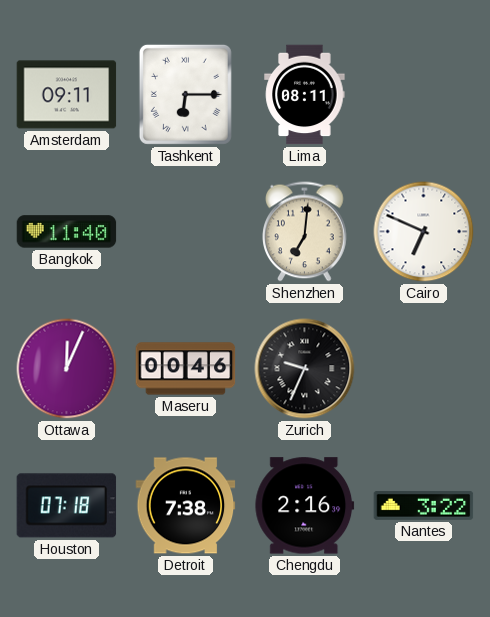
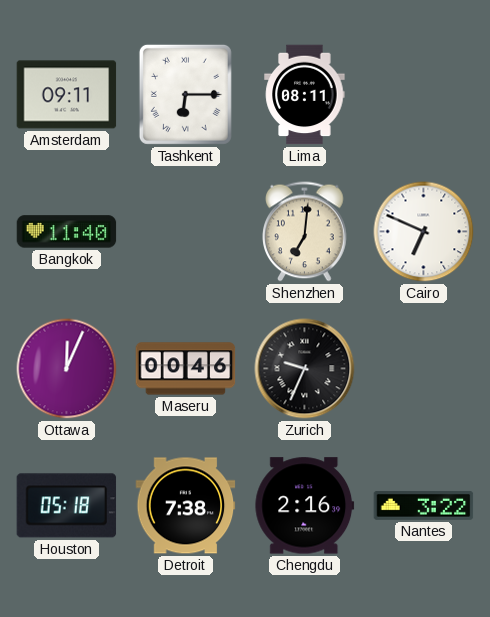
Houston: 07:18 -> 05:18 (67, 506)
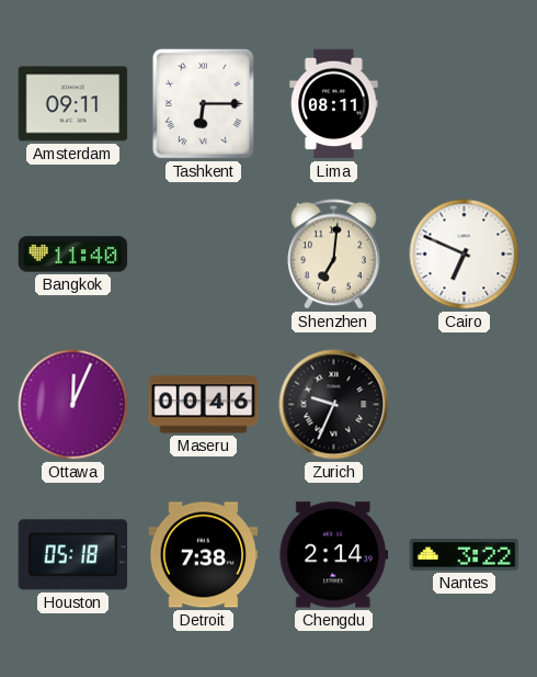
Chengdu: 2:16 -> 2:14 (334, 555)
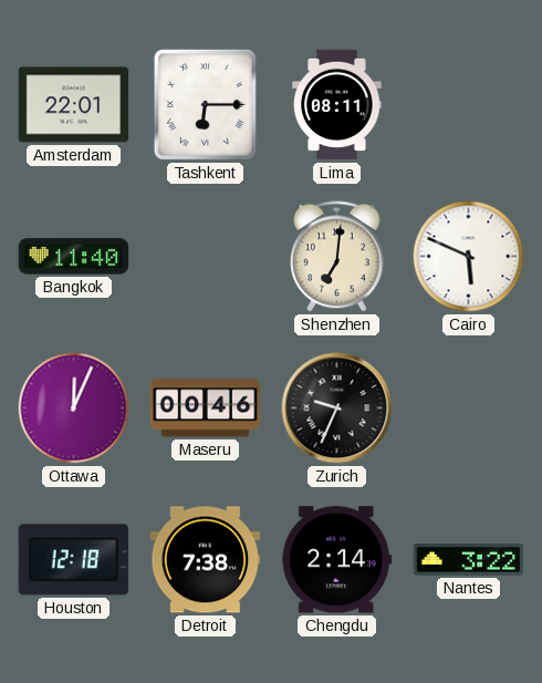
Amsterdam: 09:11 -> 22:01 (74, 105)
Cairo: 6:49 -> 5:49 (469, 257)
Houston: 05:18 -> 12:18 (74, 560)
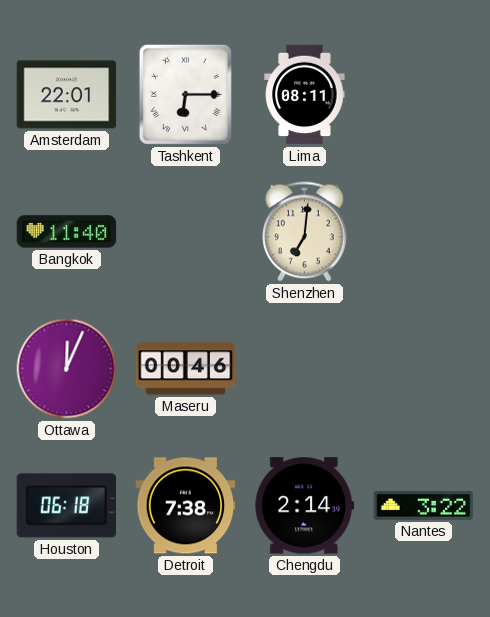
Cairo: 5:49 -> none (469, 257)
Zurich: 9:34 -> none (337, 408)
Houston: 12:18 -> 06:18 (67, 506)
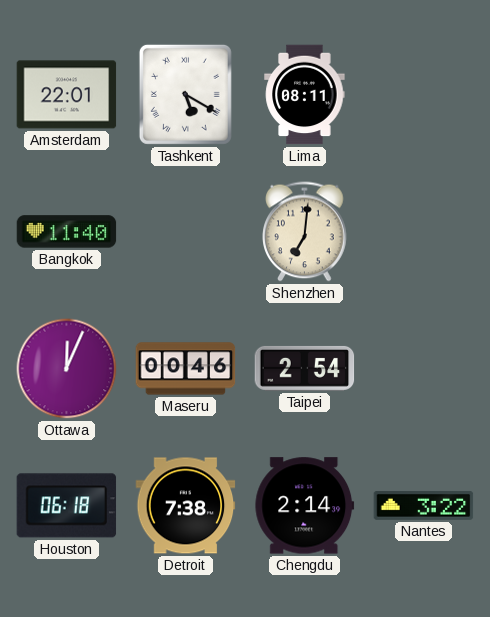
Tashkent: 6:15 -> 5:20 (185, 94)
Taipei: none -> 2:54 (305, 368)
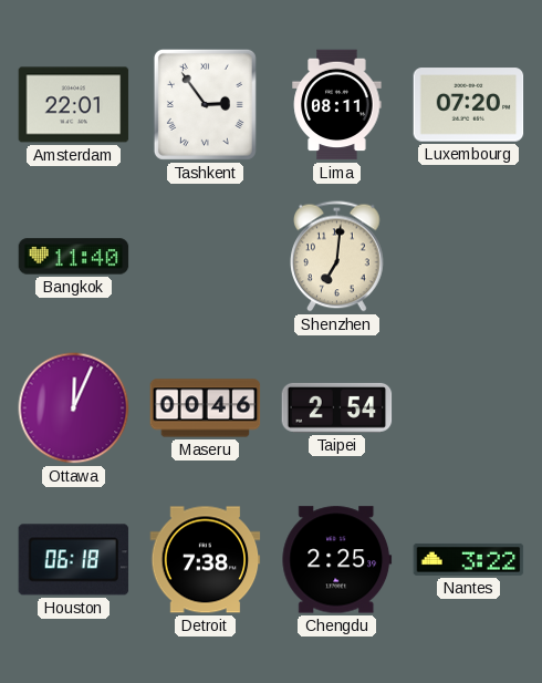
Tashkent: 5:20 -> 2:54 (205, 104)
Luxembourg: none -> 07:20 (469, 105)
Chengdu: 2:14 -> 2:25 (337, 560)
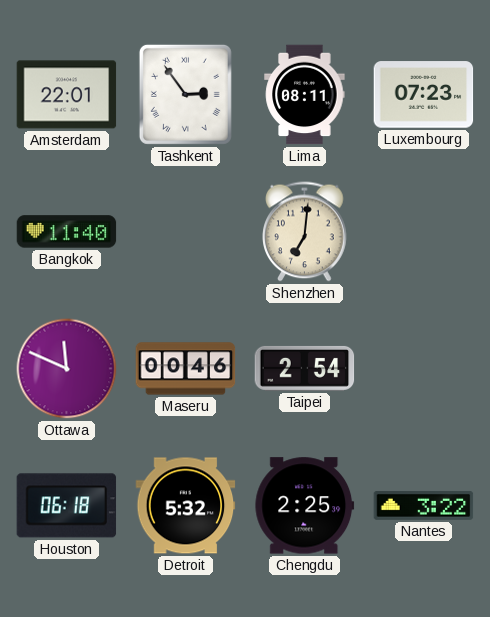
Luxembourg: 07:20 -> 07:23 (424, 95)
Ottawa: 12:04 -> 11:49 (67, 369)
Detroit: 7:38 -> 5:32 (186, 506)
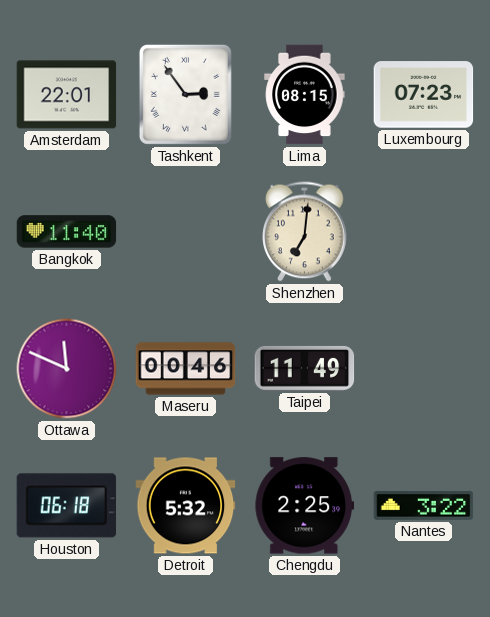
Lima: 08:11 -> 08:15 (305, 95)
Taipei: 2:54 -> 11:49 (305, 368)
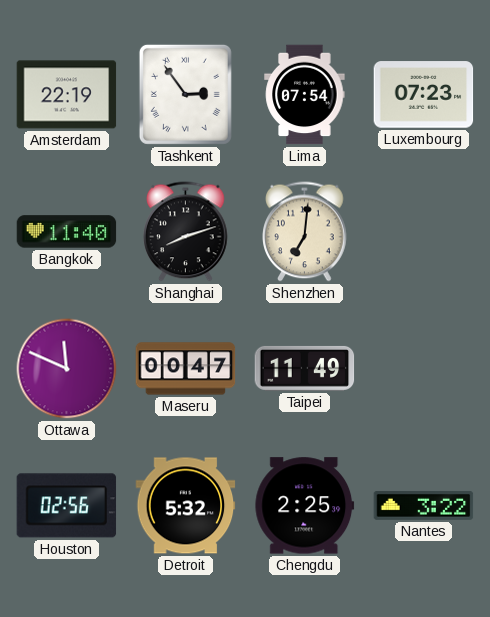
Amsterdam: 22:01 -> 22:19 (67, 95)
Lima: 08:15 -> 07:54 (305, 95)
Shanghai: none -> 8:12 (186, 232)
Maseru: 00:46 -> 00:47 (186, 369)
Houston: 06:18 -> 02:56 (67, 506)
